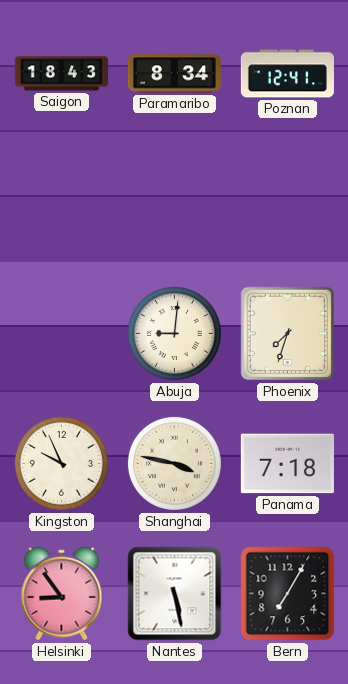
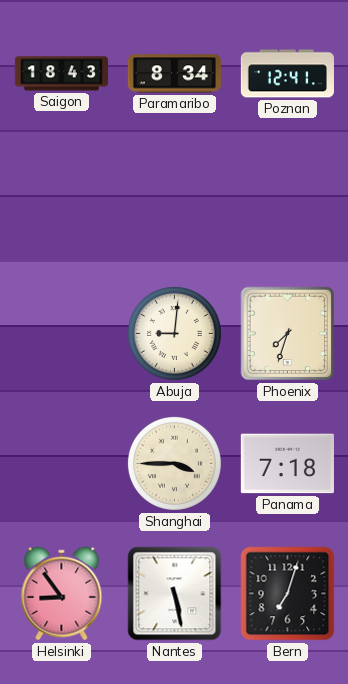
Kingston: 9:56 -> none (61, 463)
Shanghai: 3:47 -> 3:45 (174, 463)
Bern: 7:05 -> 7:03 (288, 594)
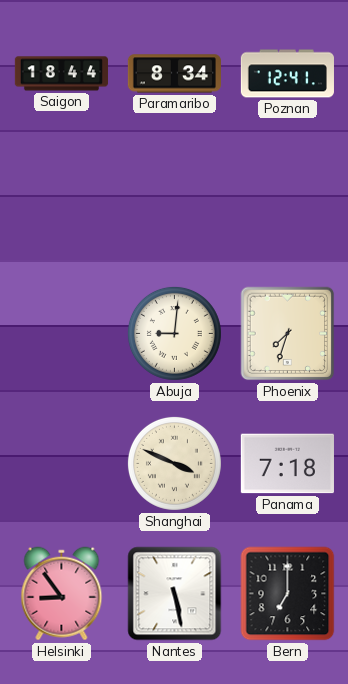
Saigon: 18:43 -> 18:44 (61, 74)
Shanghai: 3:45 -> 3:49 (174, 463)
Bern: 7:03 -> 7:00 (288, 594)
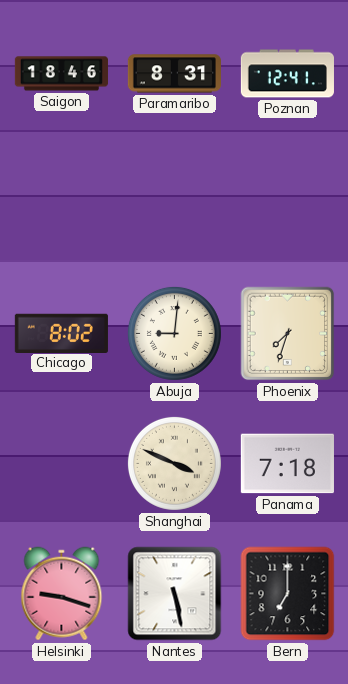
Saigon: 18:44 -> 18:46 (61, 74)
Paramaribo: 8:34 -> 8:31 (174, 74)
Chicago: none -> 8:02 (61, 333)
Helsinki: 8:54 -> 9:18 (62, 594)
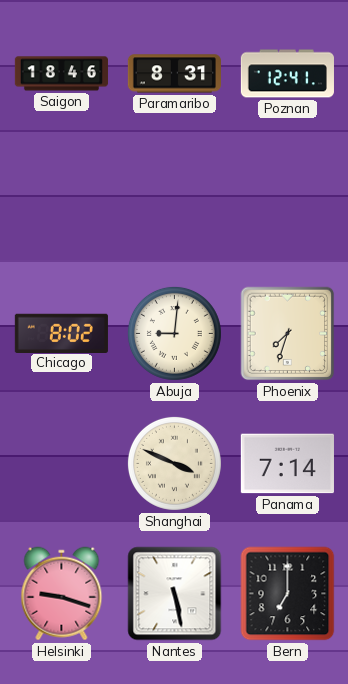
Panama: 7:18 -> 7:14 (287, 464)
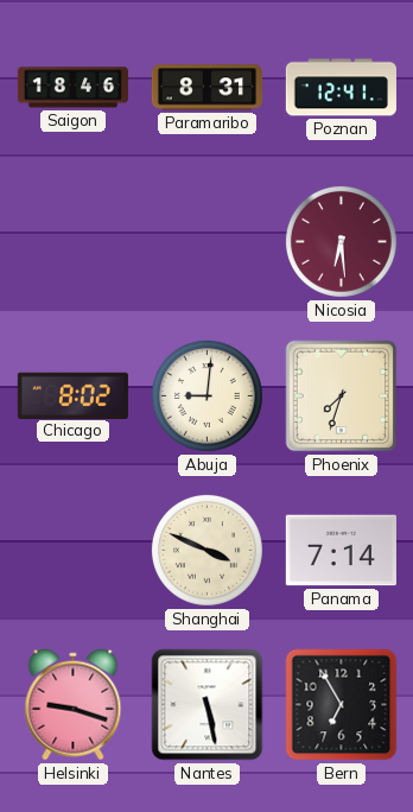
Nicosia: none -> 6:29 (341, 241)
Bern: 7:00 -> 6:55 (342, 705)
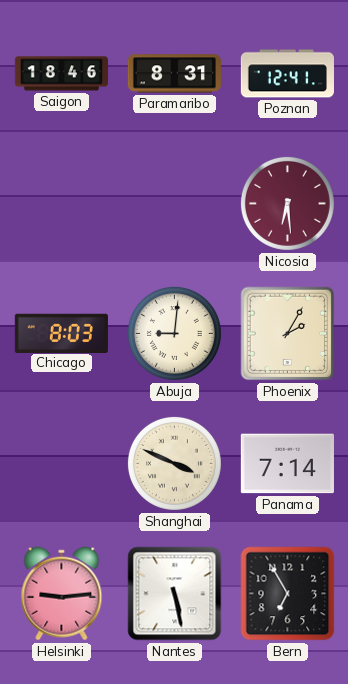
Chicago: 8:02 -> 8:03 (61, 333)
Phoenix: 7:33 -> 2:05 (288, 334)
Helsinki: 9:18 -> 9:14 (62, 594)
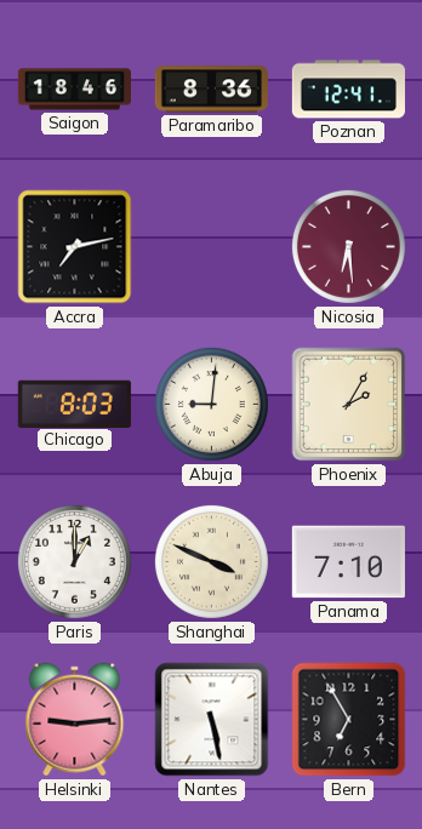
Paramaribo: 8:31 -> 8:36 (211, 90)
Accra: none -> 7:13 (75, 247)
Paris: none -> 1:00 (74, 561)
Panama: 7:14 -> 7:10 (348, 562)
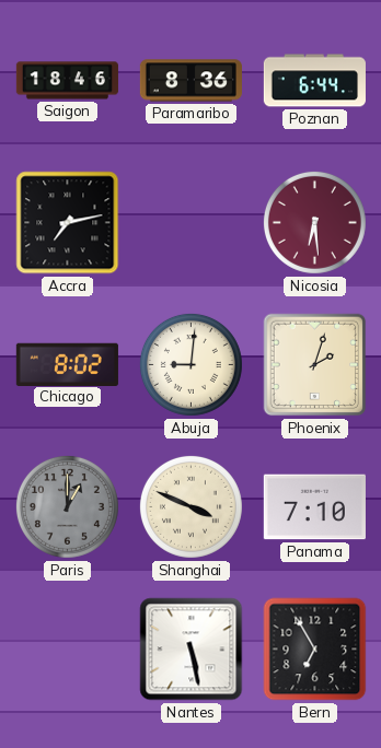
Poznan: 12:41 -> 6:44 (314, 81)
Chicago: 8:03 -> 8:02 (67, 364)
Phoenix: 2:05 -> 2:03 (315, 365)
Paris dial: white -> grey (67, 506)
Helsinki: 9:14 -> none (75, 720)
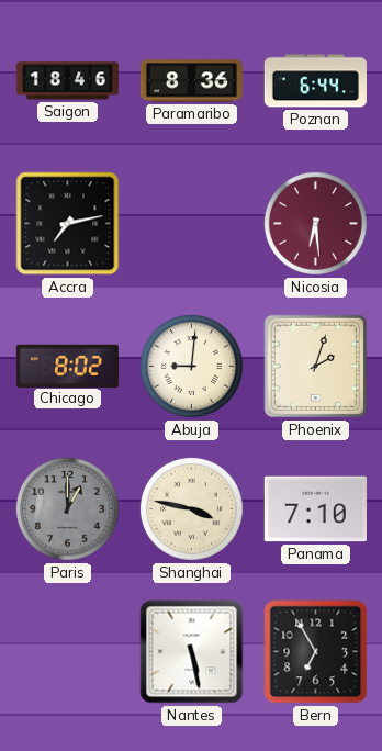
Shanghai: 3:49 -> 3:47 (191, 508)
